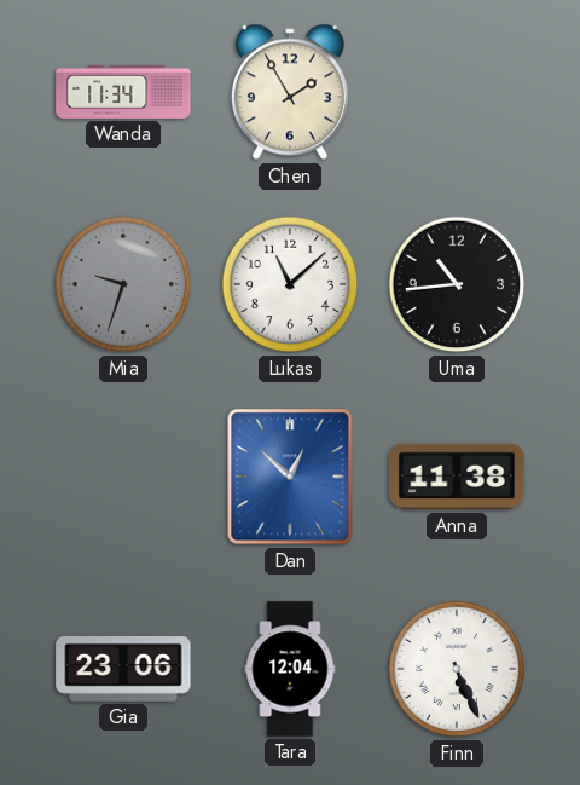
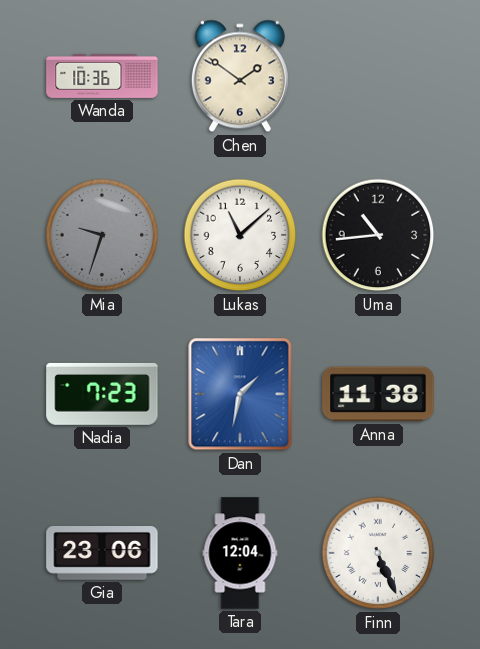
Wanda: 11:34 -> 10:36 (102, 76)
Chen: 1:55 -> 1:51 (240, 76)
Nadia: none -> 7:23 (102, 394)
Dan: 12:52 -> 1:32 (240, 394)
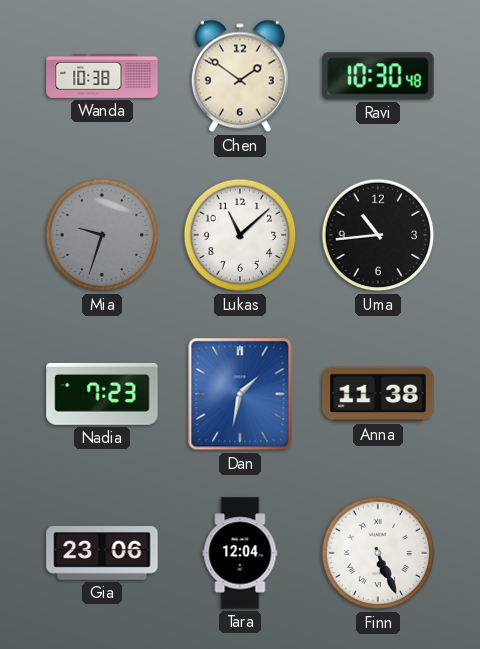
Wanda: 10:36 -> 10:38 (102, 76)
Ravi: none -> 10:30 (378, 76)
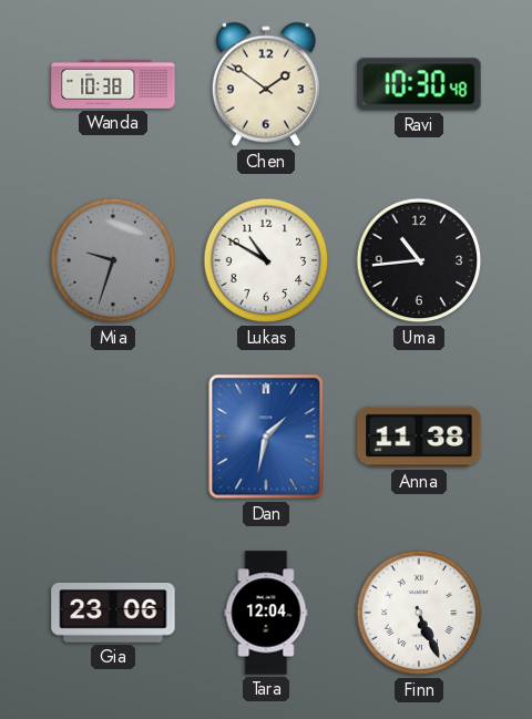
Lukas: 11:08 -> 10:50 (266, 260)
Nadia: 7:23 -> none (102, 394)
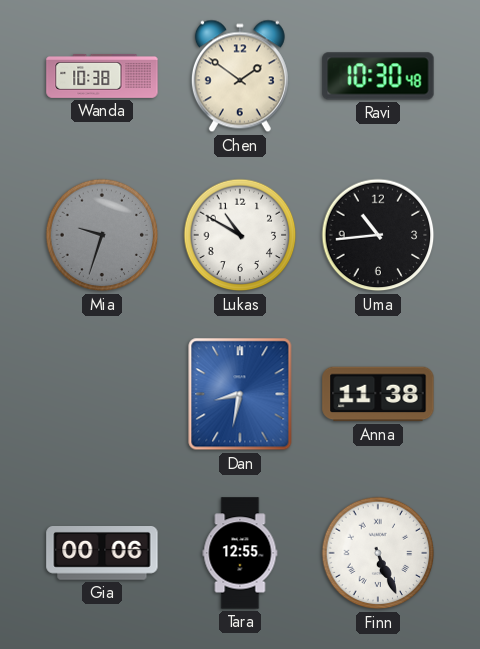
Dan: 1:32 -> 8:32 (240, 394)
Gia: 23:06 -> 00:06 (102, 554)
Tara: 12:04 -> 12:55 (240, 553)
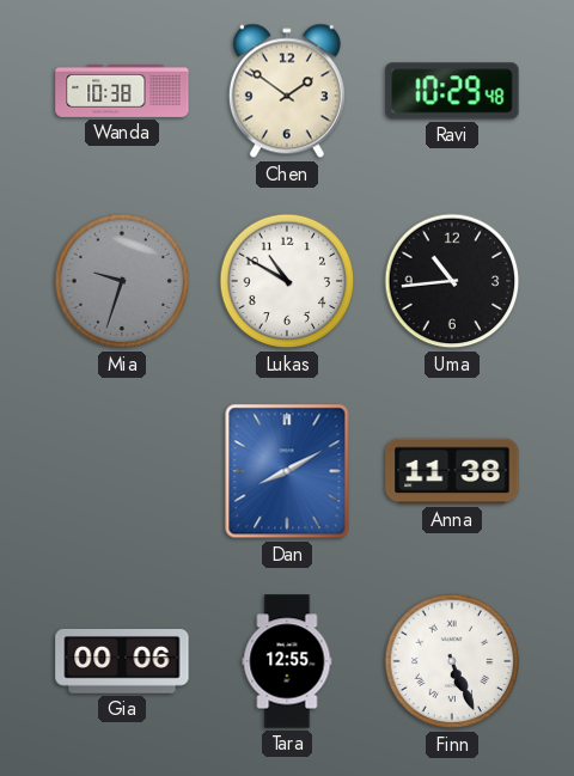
Ravi: 10:30 -> 10:29 (452, 91)
Dan: 8:32 -> 8:10 (287, 471)
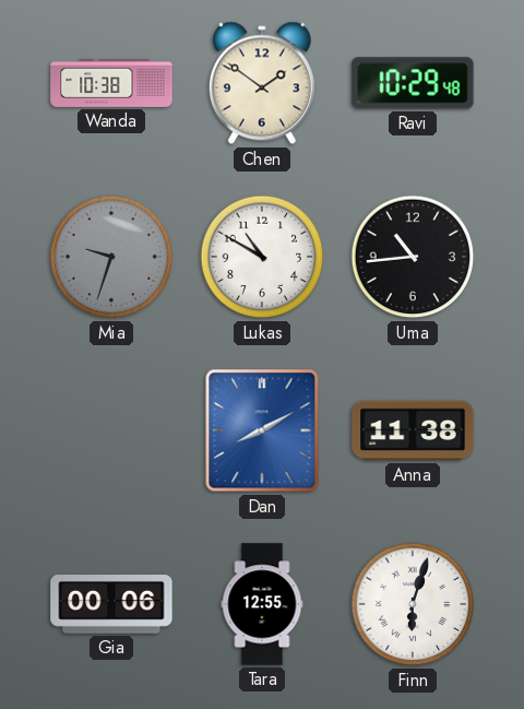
Finn: 5:26 -> 6:03 (413, 604)
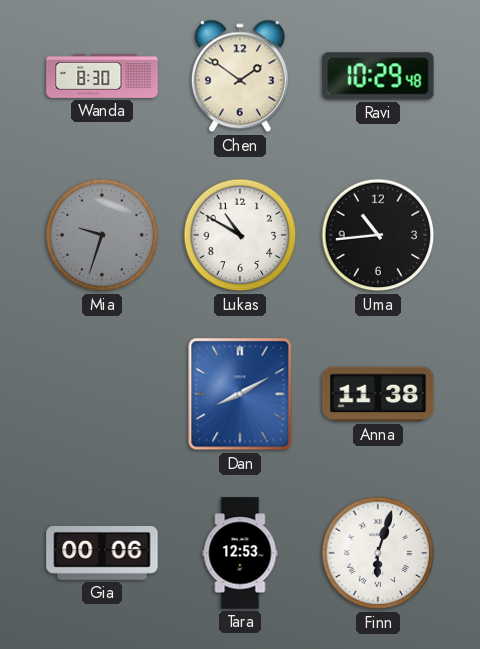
Wanda: 10:38 -> 8:30 (102, 76)
Tara: 12:55 -> 12:53 (240, 553)
